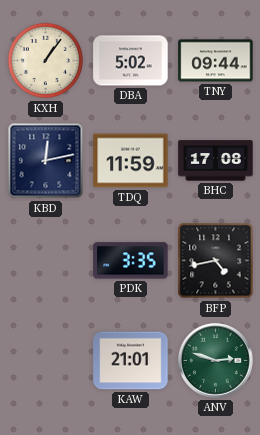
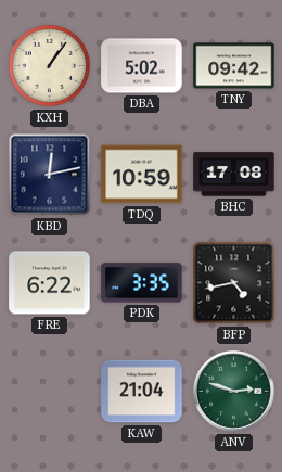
TNY: 09:44 -> 09:42 (234, 66)
TDQ: 11:59 -> 10:59 (142, 175)
FRE: none -> 6:22 (50, 283)
KAW: 21:01 -> 21:04 (142, 392)
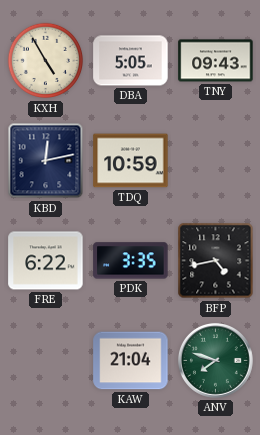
KXH: 1:06 -> 4:55 (46, 61)
DBA: 5:02 -> 5:05 (131, 61)
TNY: 09:42 -> 09:43 (216, 61)
BHC: 17:08 -> none (234, 175)
ANV: 2:48 -> 7:48 (215, 360)
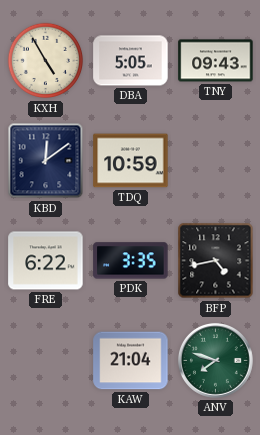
KBD: 12:13 -> 12:09 (46, 161)
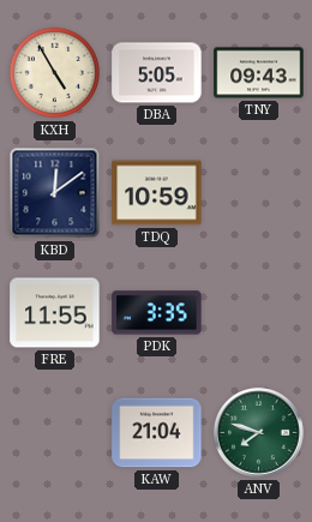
FRE: 6:22 -> 11:55 (55, 313)
BFP: 4:43 -> none (216, 261)
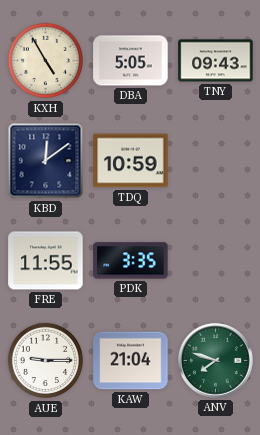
AUE: none -> 9:15 (46, 361)
